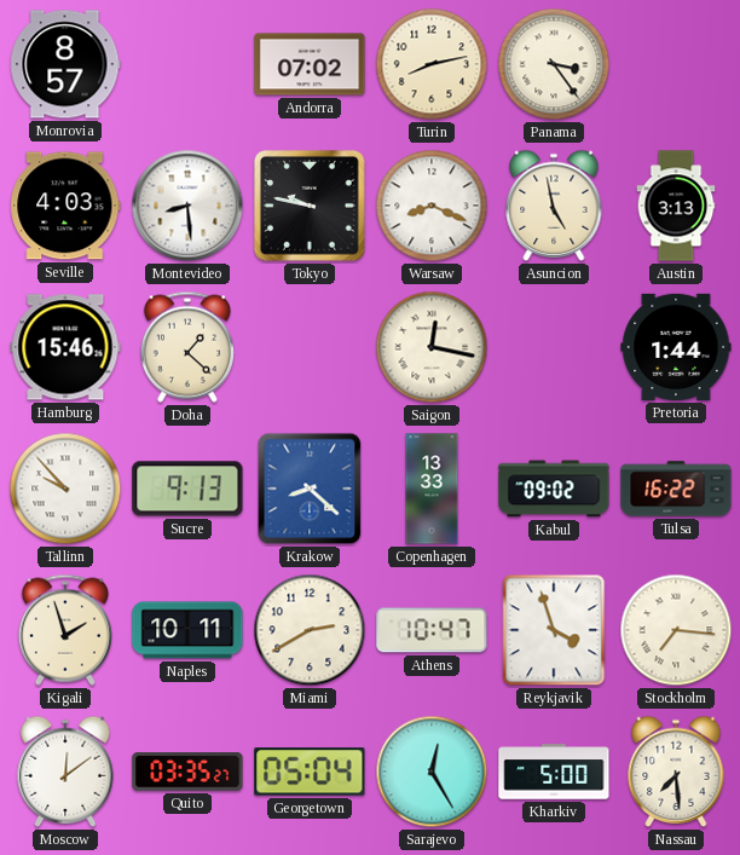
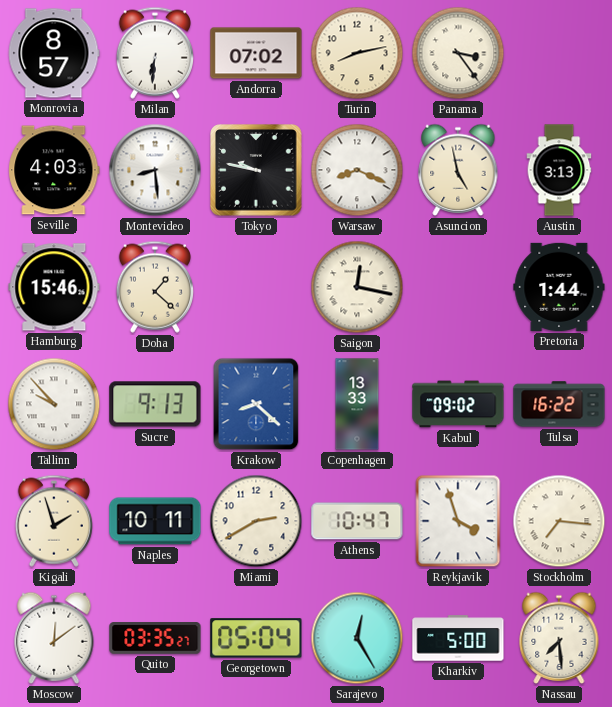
Milan: none -> 6:31 (155, 53)
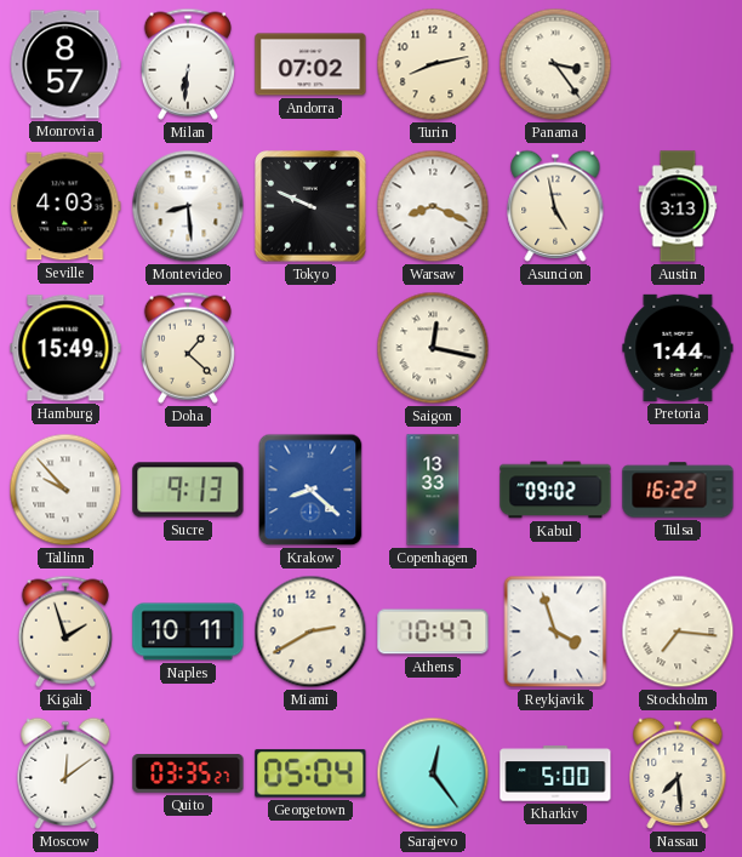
Tokyo: 9:47 -> 9:49 (310, 206)
Hamburg: 15:46 -> 15:49 (65, 348)
Sarajevo: 12:25 -> 12:24 (433, 773)
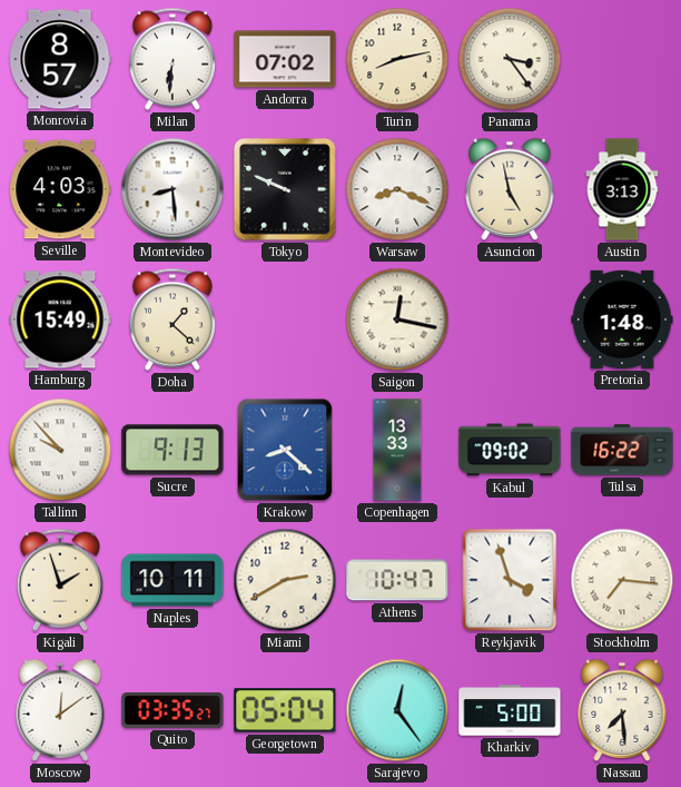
Pretoria: 1:44 -> 1:48 (622, 319)
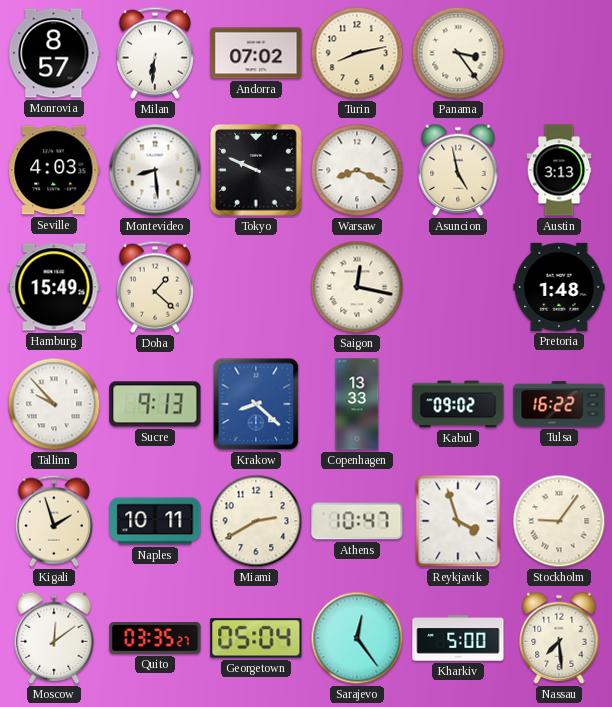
Stockholm: 7:16 -> 9:06 (559, 521)
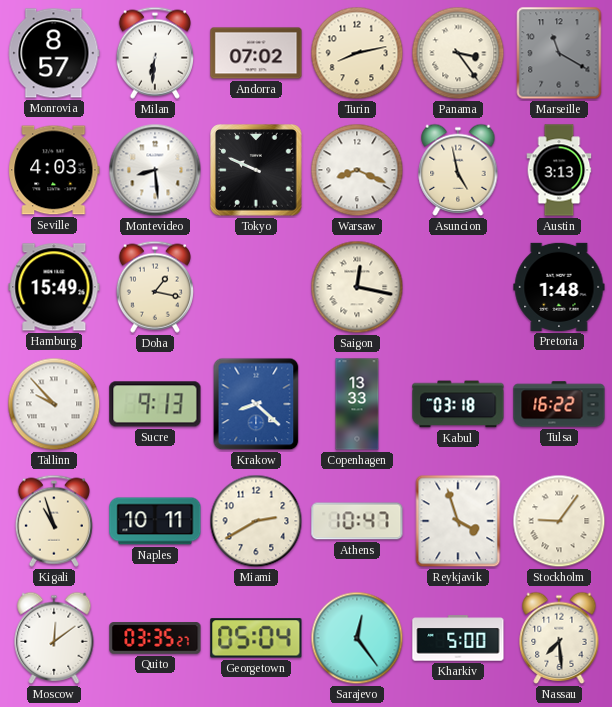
Marseille: none -> 11:20 (559, 53)
Doha: 1:22 -> 1:17 (155, 287)
Kabul: 09:02 -> 03:18 (458, 404)
Kigali: 1:57 -> 10:57 (54, 521)
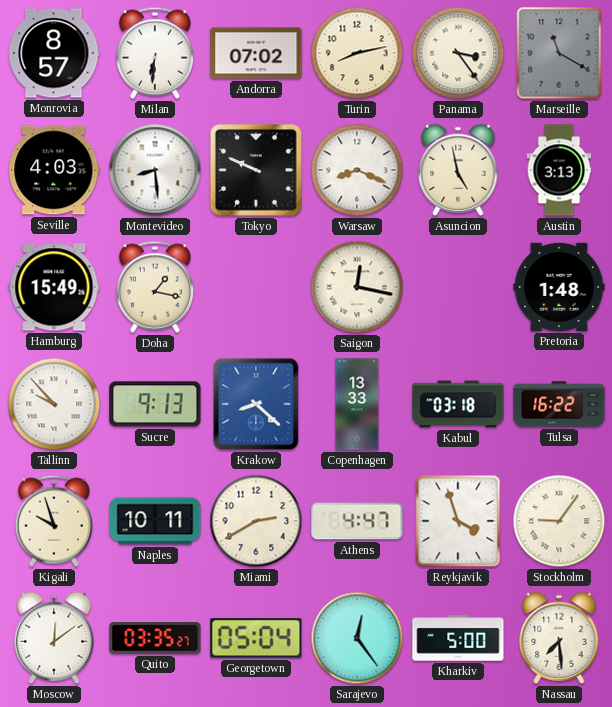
Kigali: 10:57 -> 9:57 (54, 521)
Athens: 10:47 -> 4:47 (357, 521)
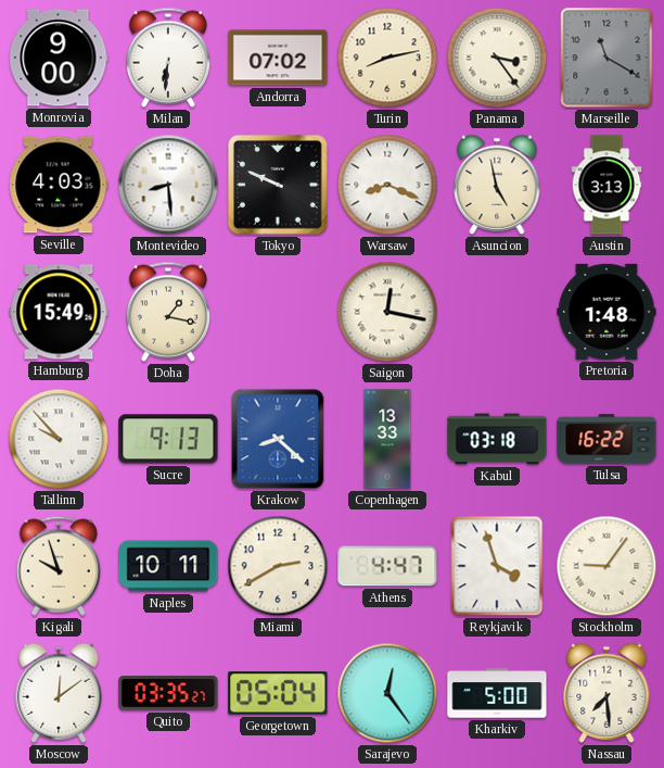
Monrovia: 8:57 -> 9:00 (59, 58)
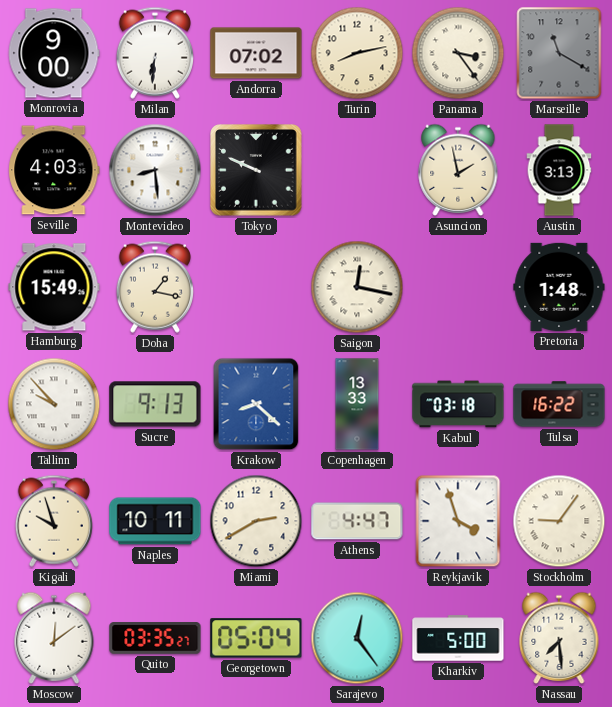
Warsaw: 8:19 -> none (387, 185)
Asuncion: 4:58 -> 1:58 (458, 170)
